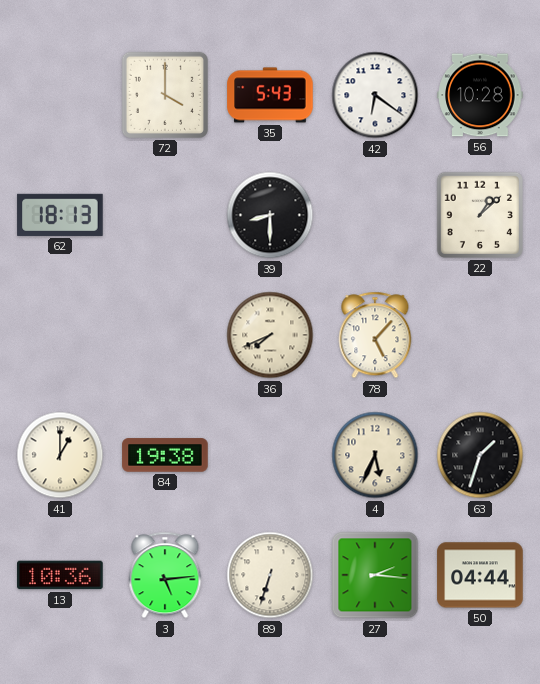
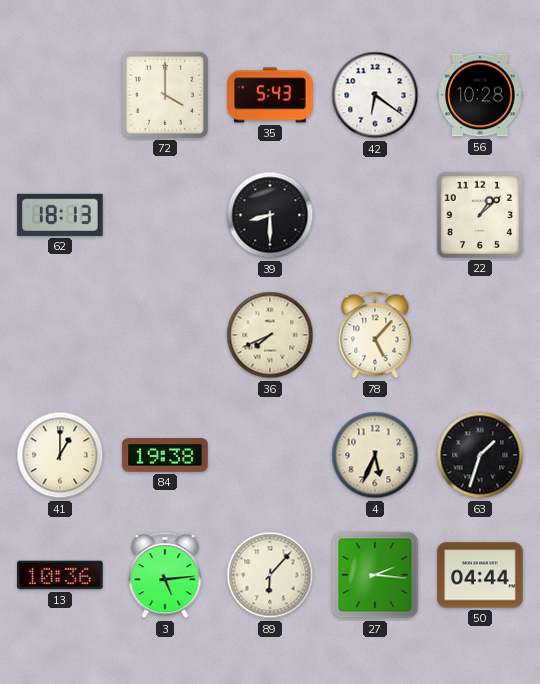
89: 6:33 -> 6:07 (270, 575)
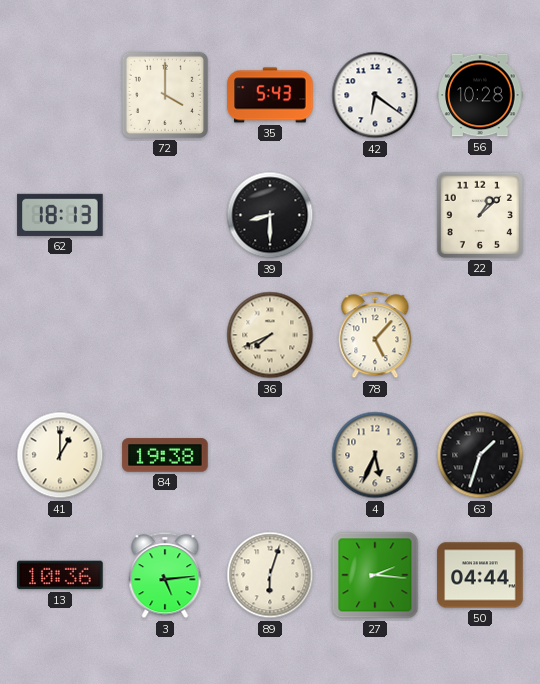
89: 6:07 -> 6:03 (270, 575)
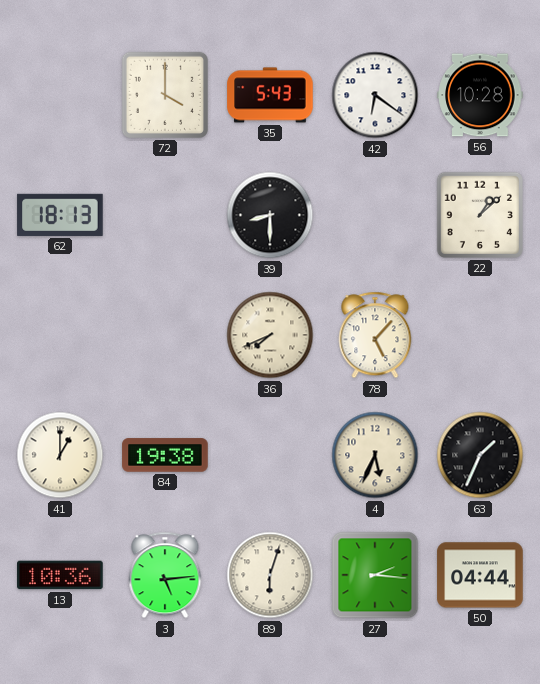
63: 1:33 -> 1:34 (480, 455)
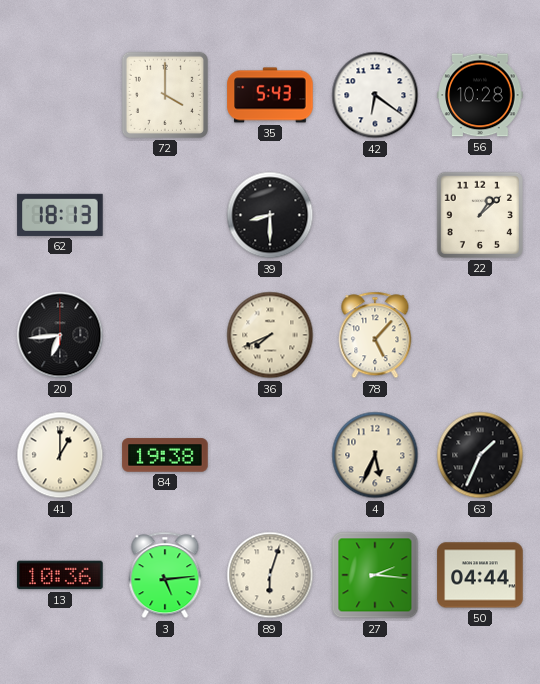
20: none -> 6:44 (60, 335)
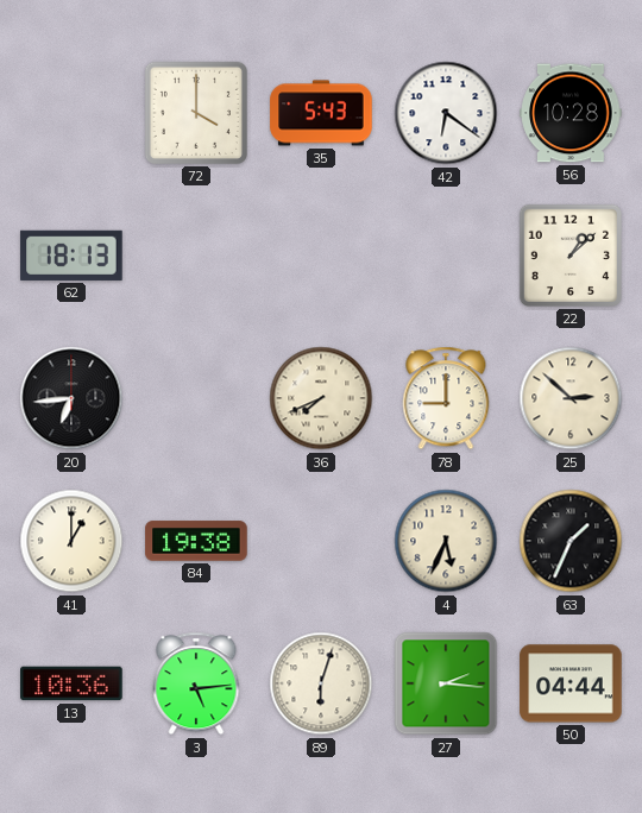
39: 8:30 -> none (270, 215)
78: 5:07 -> 9:00 (446, 398)
25: none -> 2:52 (571, 398)
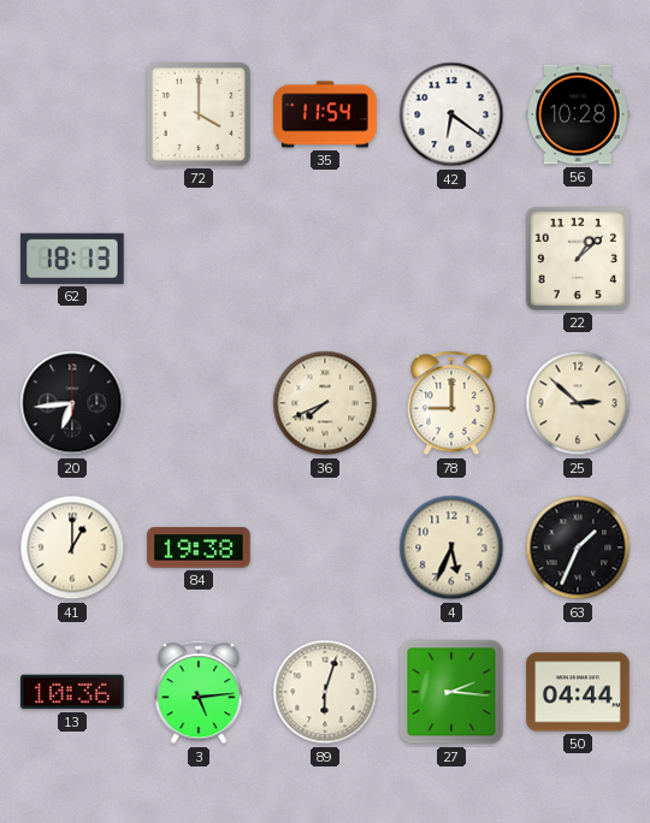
35: 5:43 -> 11:54 (325, 114)
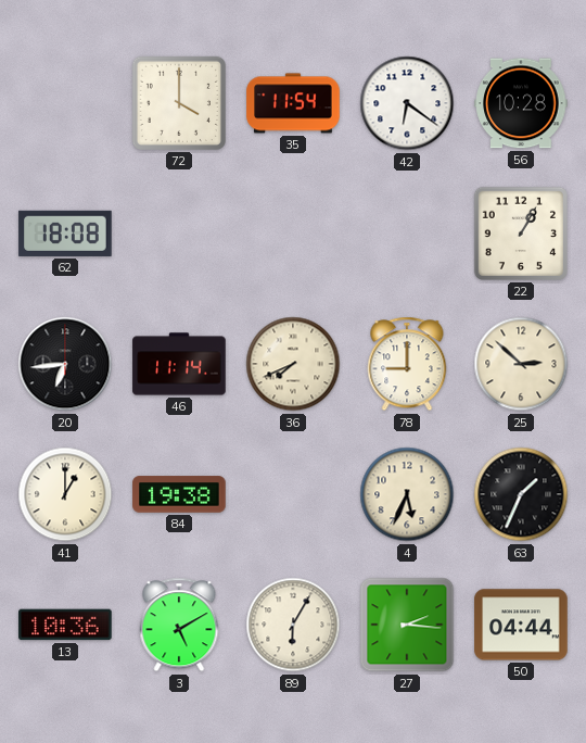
62: 18:13 -> 18:08 (65, 234)
22: 1:08 -> 1:05 (521, 234)
46: none -> 11:14 (179, 364)
3: 5:14 -> 5:10 (179, 625)
89: 6:03 -> 6:05 (293, 625)
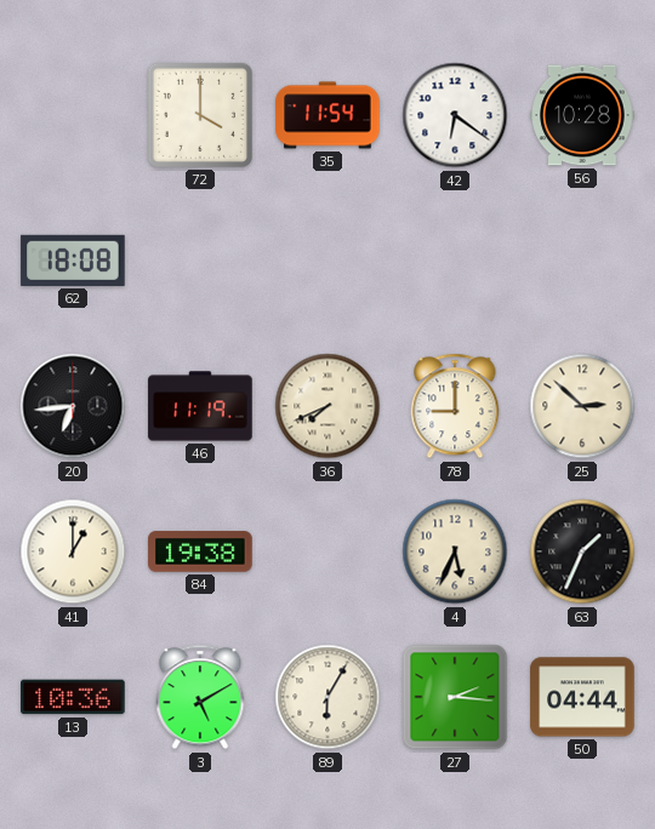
22: 1:05 -> none (521, 234)
46: 11:14 -> 11:19 (200, 406)
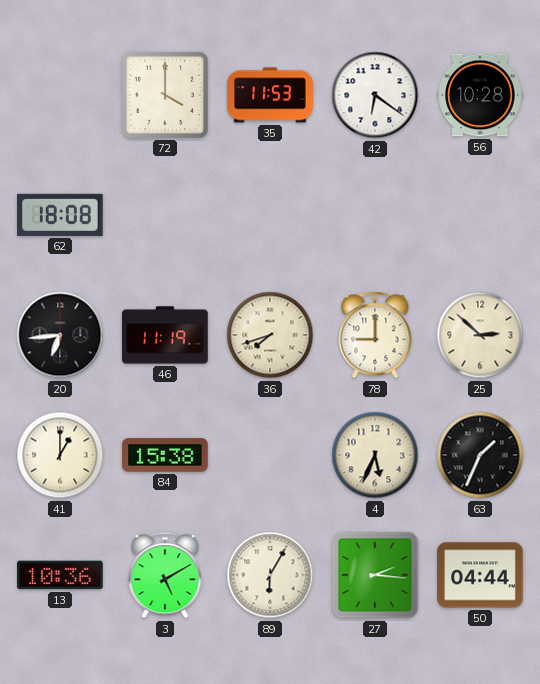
35: 11:54 -> 11:53 (270, 95)
36: 7:41 -> 7:42 (270, 335)
84: 19:38 -> 15:38 (165, 455)
